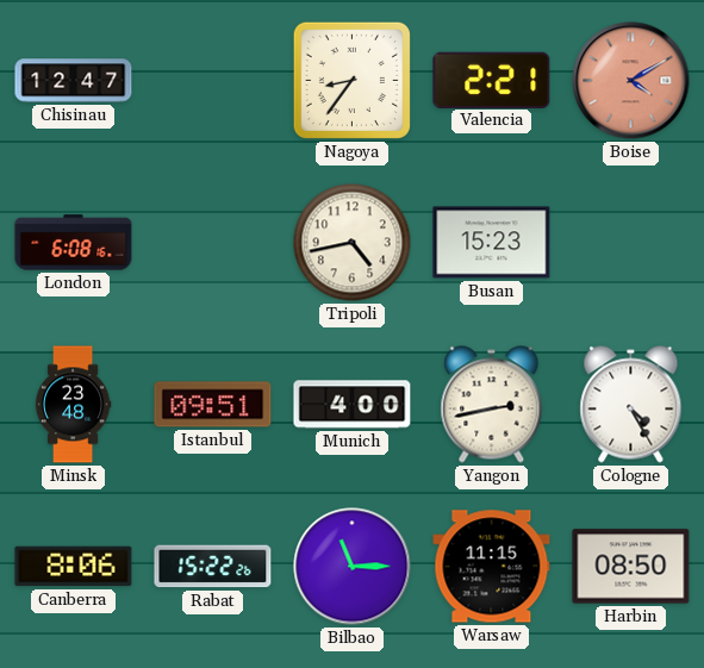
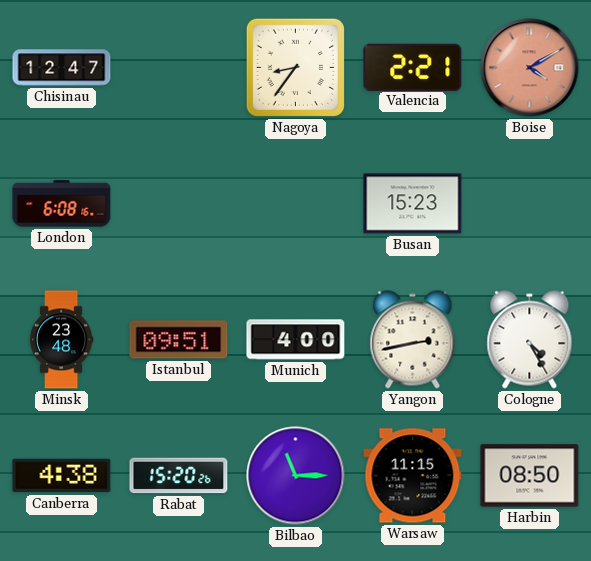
Tripoli: 4:43 -> none (353, 243)
Canberra: 8:06 -> 4:38 (62, 476)
Rabat: 15:22 -> 15:20 (179, 476)
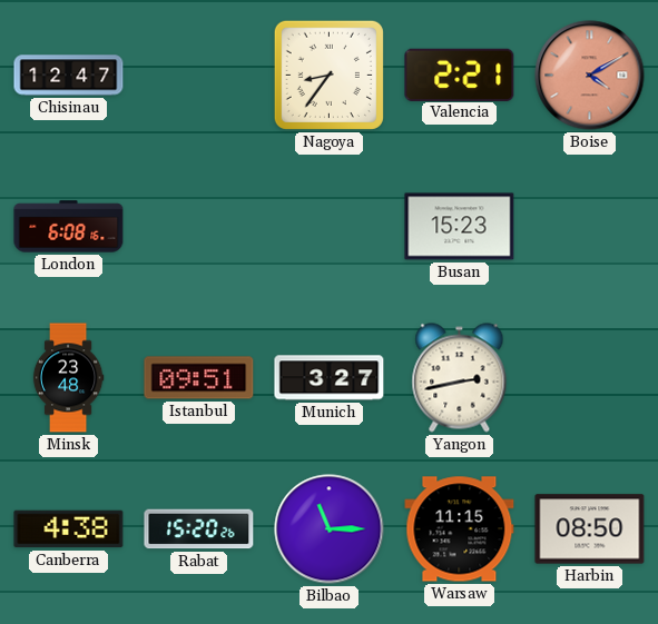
Munich: 4:00 -> 3:27 (330, 378)
Cologne: 4:25 -> none (530, 340)
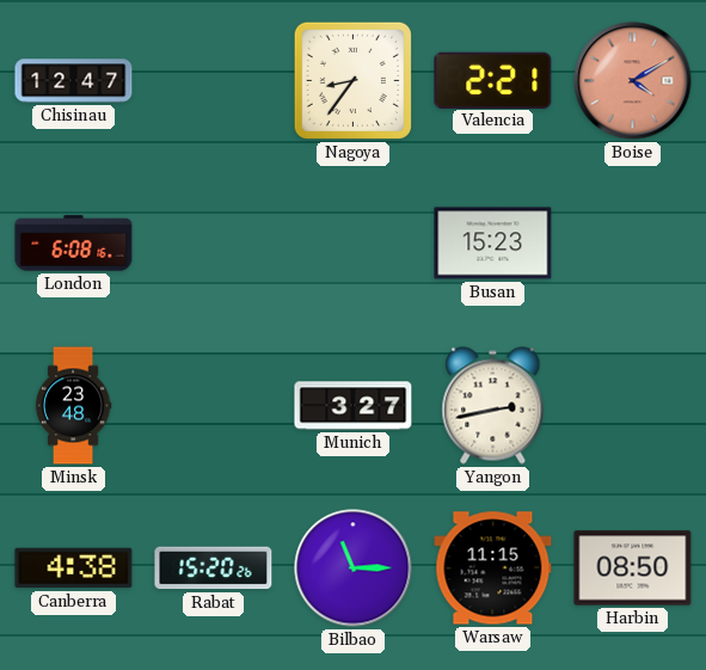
Istanbul: 09:51 -> none (199, 378)
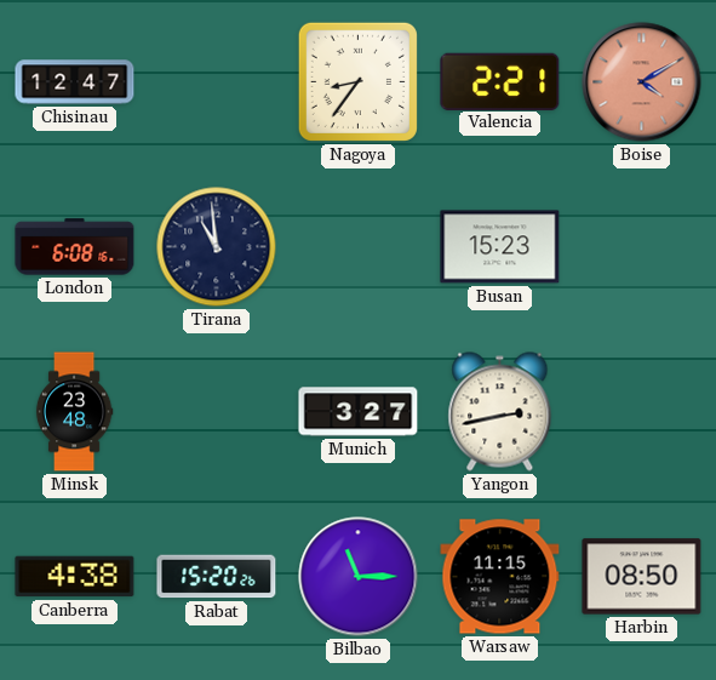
Tirana: none -> 10:59 (217, 247)
